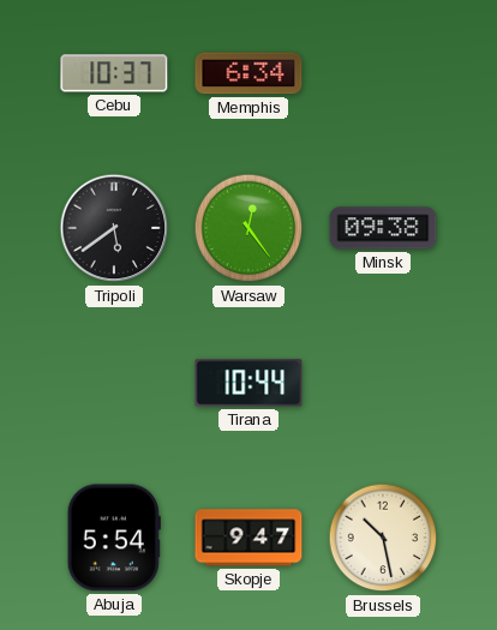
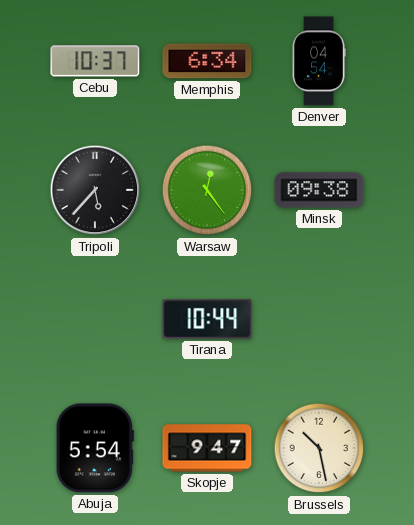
Denver: none -> 04:54 (319, 61)
Tripoli: 5:39 -> 5:37 (95, 190)
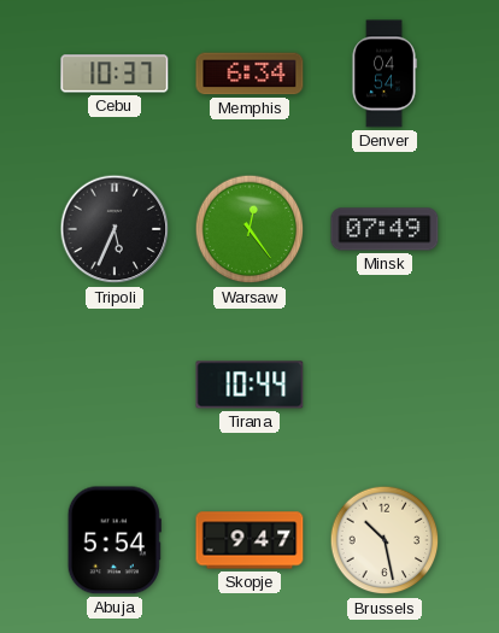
Tripoli: 5:37 -> 5:34 (115, 229)
Minsk: 09:38 -> 07:49 (384, 229)
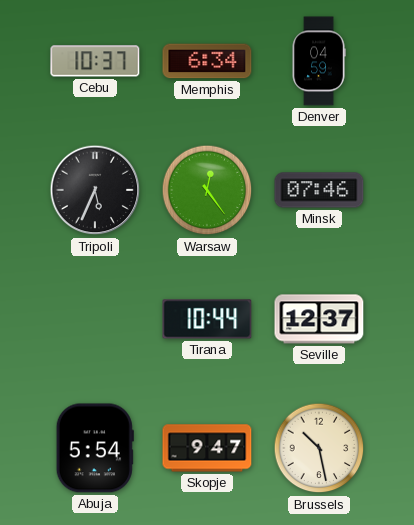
Denver: 04:54 -> 04:59 (319, 61)
Minsk: 07:49 -> 07:46 (319, 190)
Seville: none -> 12:37 (319, 319)
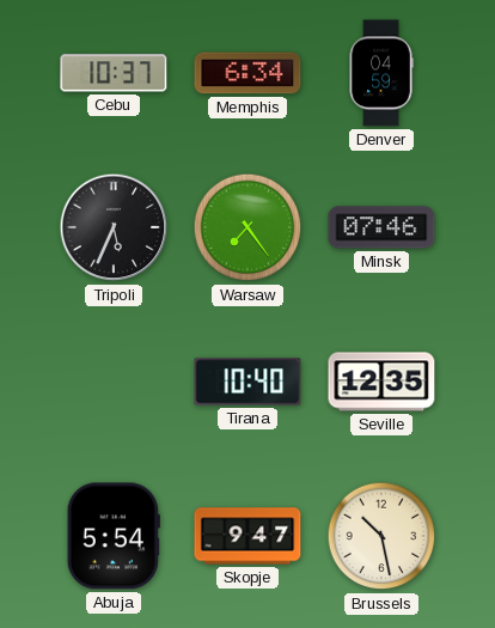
Warsaw: 12:24 -> 7:24 (247, 227)
Tirana: 10:44 -> 10:40 (247, 382)
Seville: 12:37 -> 12:35 (381, 382)
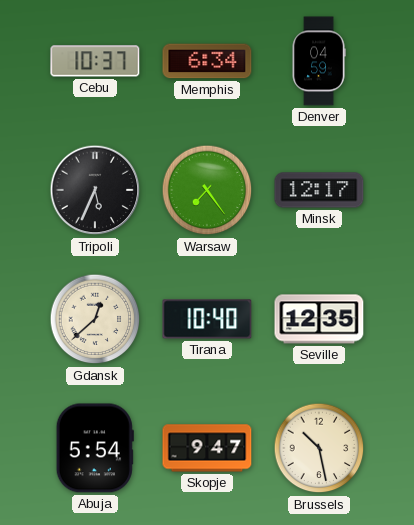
Minsk: 07:46 -> 12:17 (319, 190)
Gdansk: none -> 12:38 (95, 319)
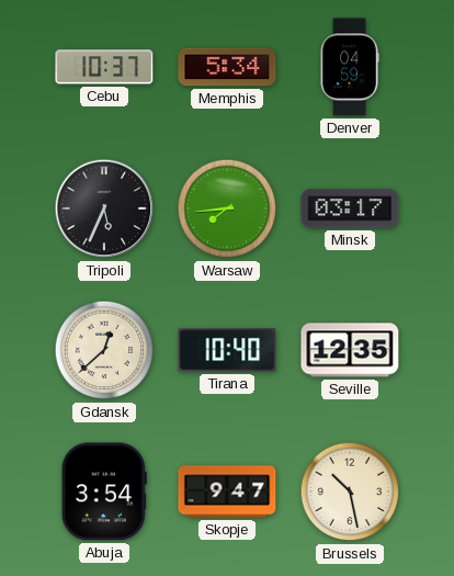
Memphis: 6:34 -> 5:34 (227, 67)
Warsaw: 7:24 -> 7:44 (227, 208)
Minsk: 12:17 -> 03:17 (350, 208)
Abuja: 5:54 -> 3:54 (104, 492)
